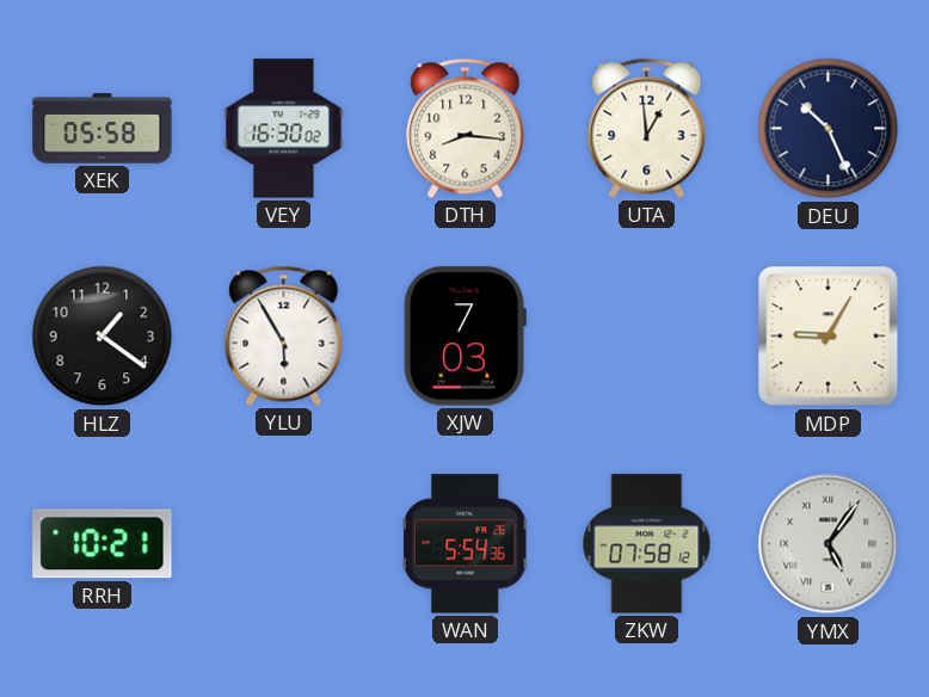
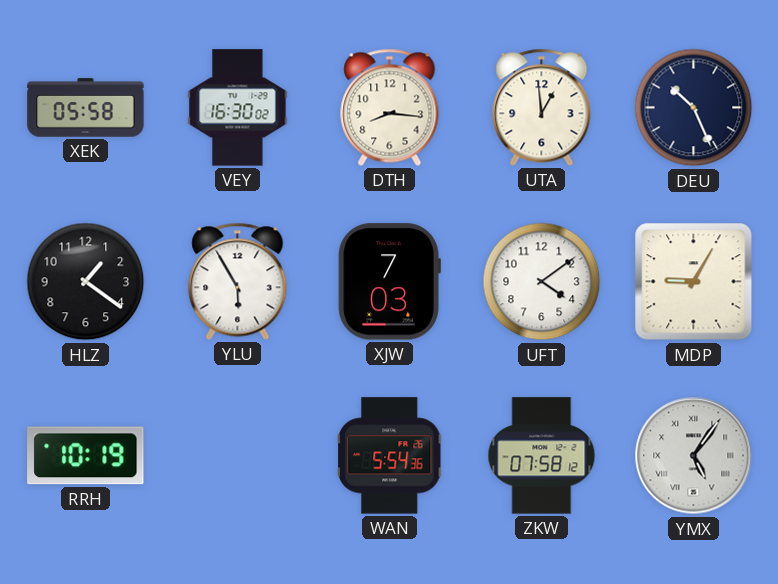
UFT: none -> 4:09 (542, 282)
RRH: 10:21 -> 10:19 (86, 456)
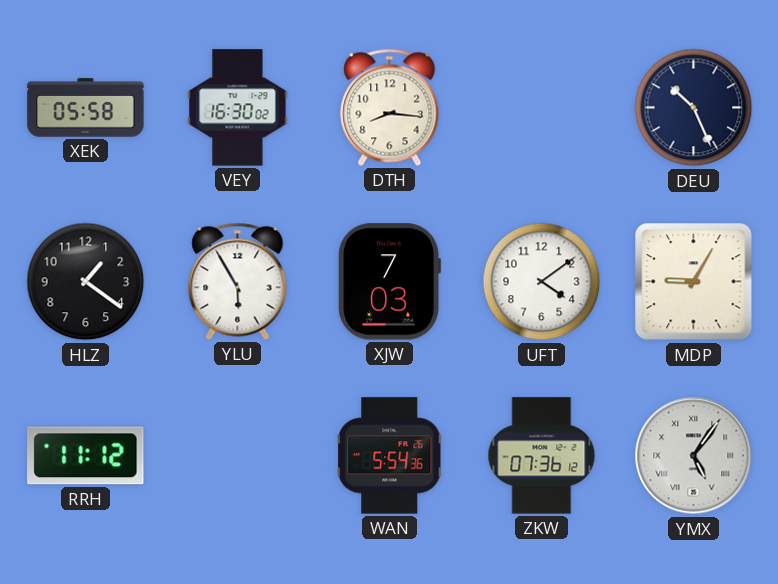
UTA: 12:59 -> none (542, 107)
RRH: 10:19 -> 11:12 (86, 456)
ZKW: 07:58 -> 07:36 (542, 456)
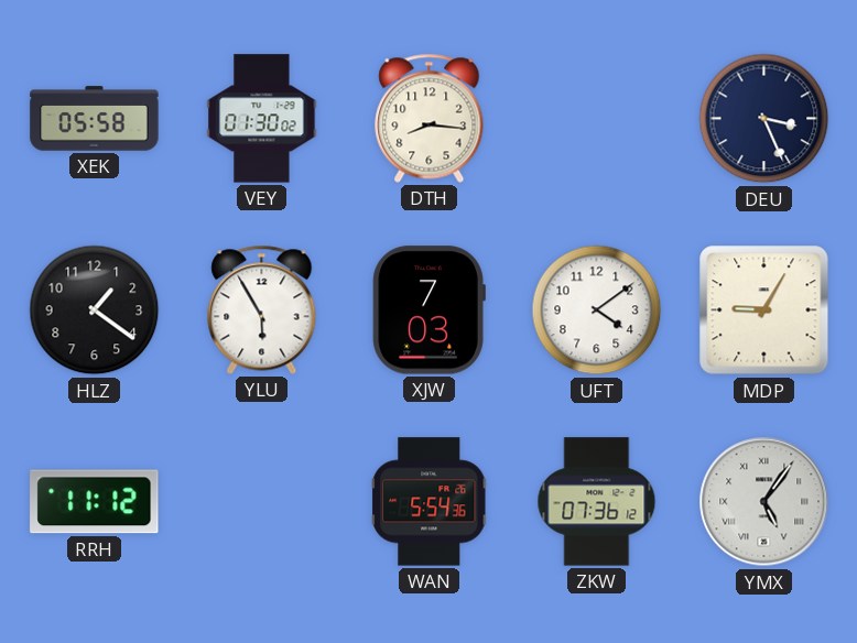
VEY: 16:30 -> 01:30 (262, 119)
DEU: 10:26 -> 3:26 (764, 119)
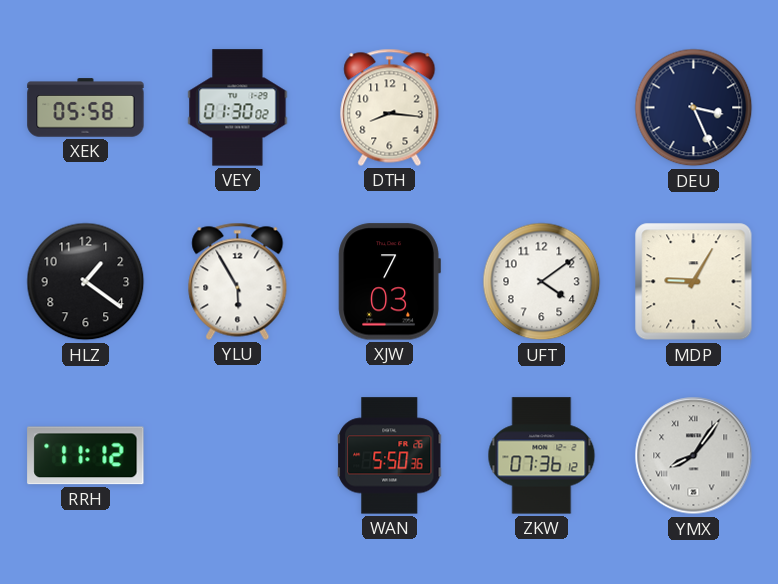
WAN: 5:54 -> 5:50 (391, 456)
YMX: 5:06 -> 8:06 (694, 456)
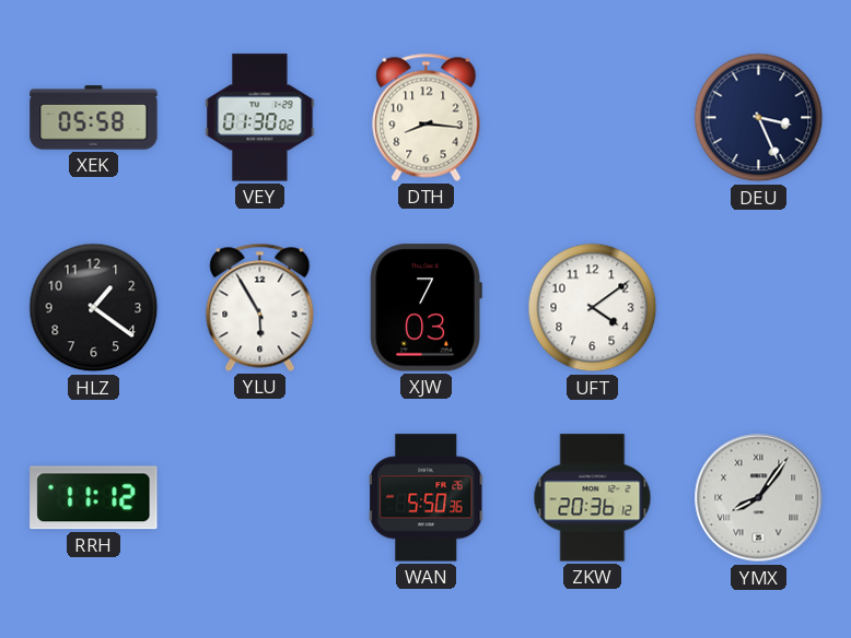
MDP: 9:05 -> none (694, 282)
ZKW: 07:36 -> 20:36 (593, 498)
